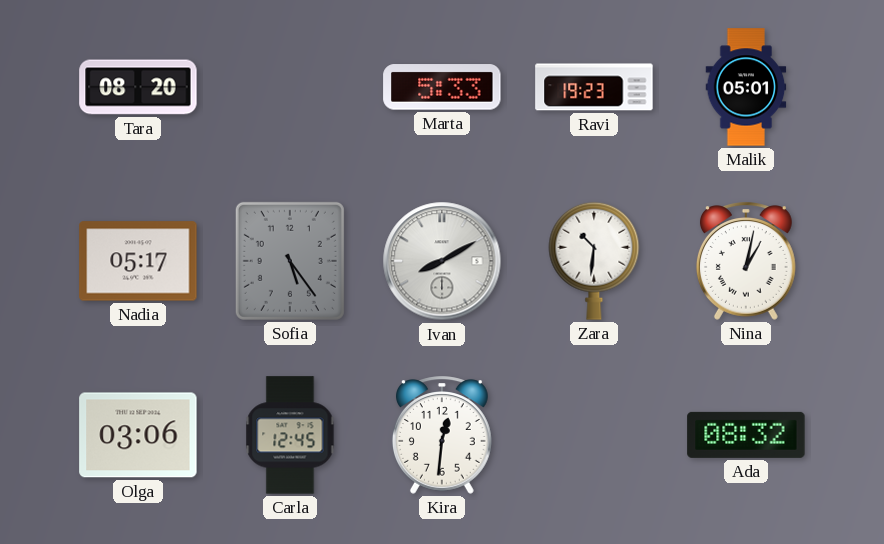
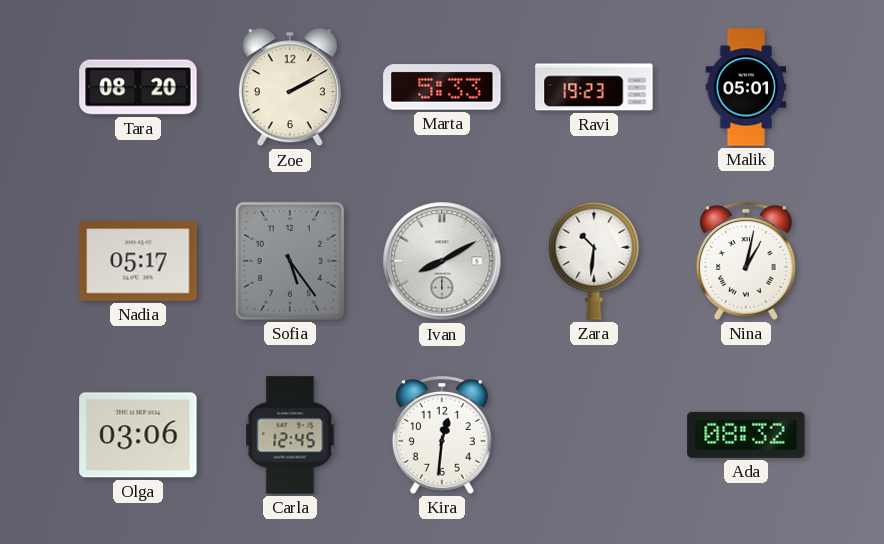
Zoe: none -> 2:10 (290, 87)
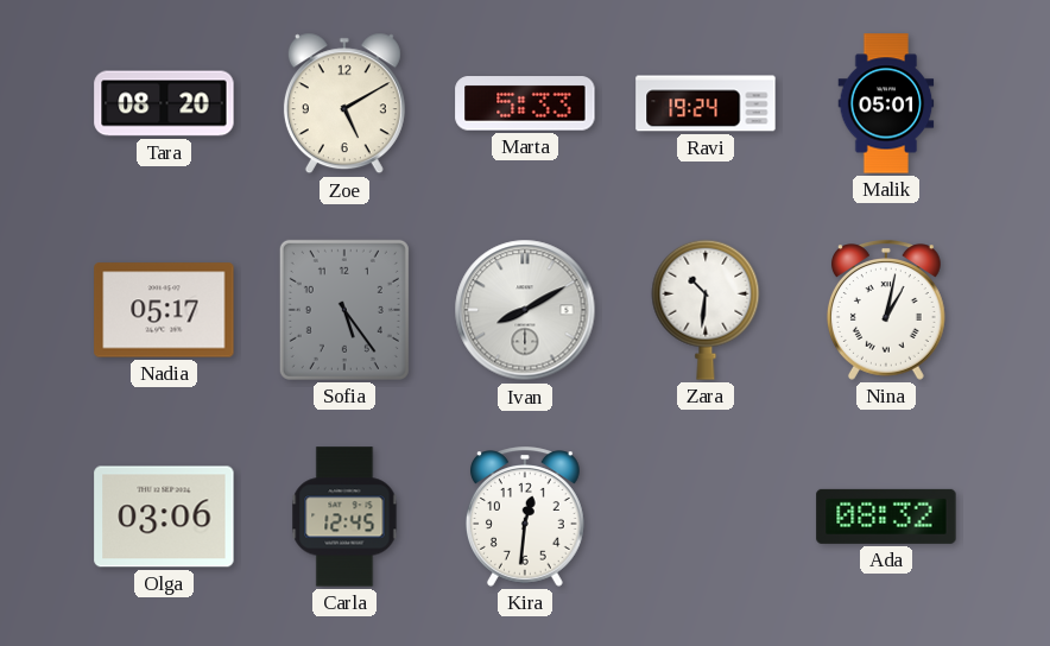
Zoe: 2:10 -> 5:10 (344, 103)
Ravi: 19:23 -> 19:24 (706, 103)
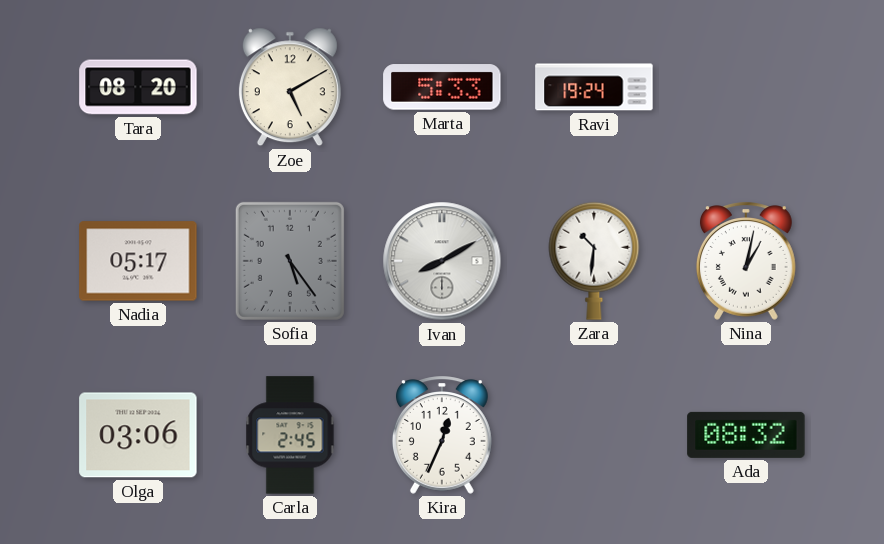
Malik: 05:01 -> none (886, 103)
Carla: 12:45 -> 2:45 (290, 435)
Kira: 12:31 -> 12:34 (442, 435)
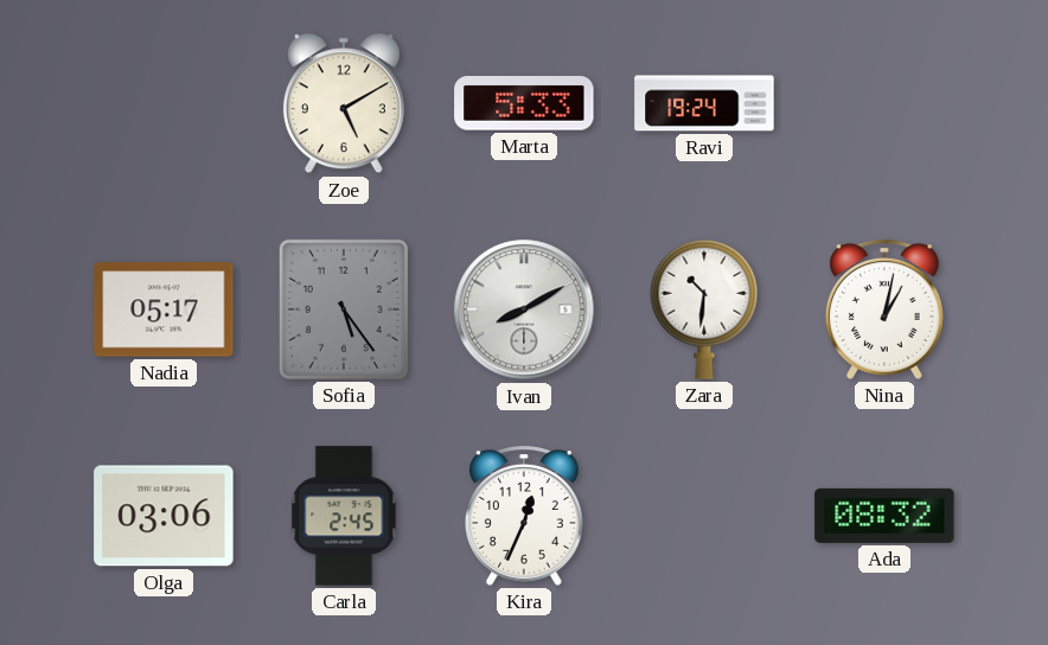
Tara: 08:20 -> none (138, 87)
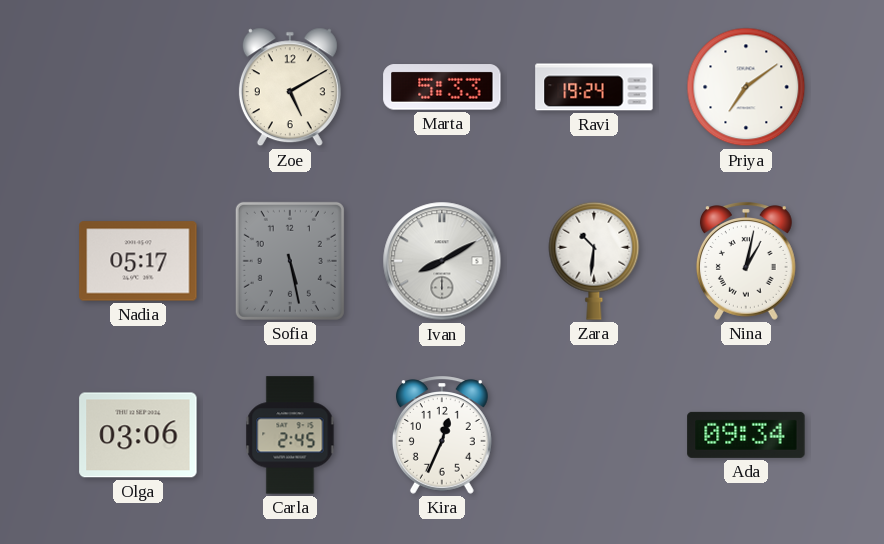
Priya: none -> 7:09 (746, 87)
Sofia: 5:24 -> 5:28 (290, 261)
Ada: 08:32 -> 09:34 (746, 435)
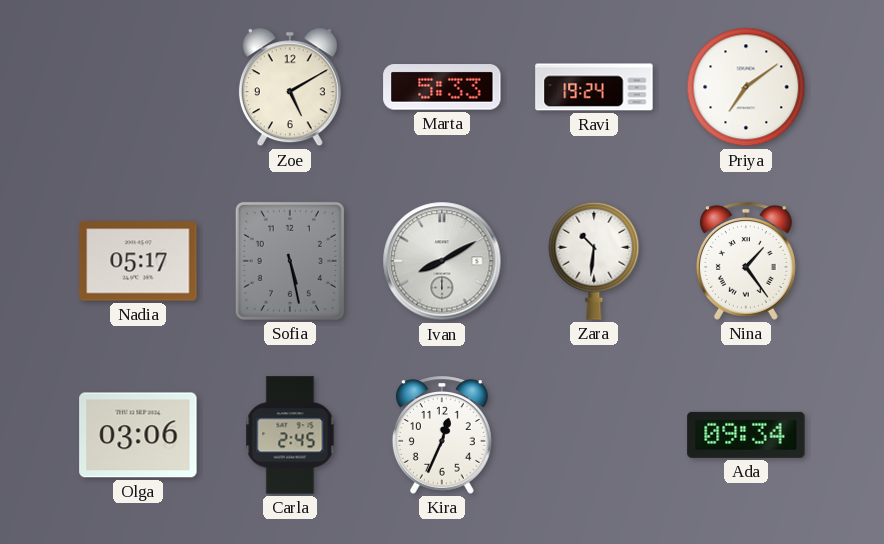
Nina: 1:02 -> 1:24 (746, 261)
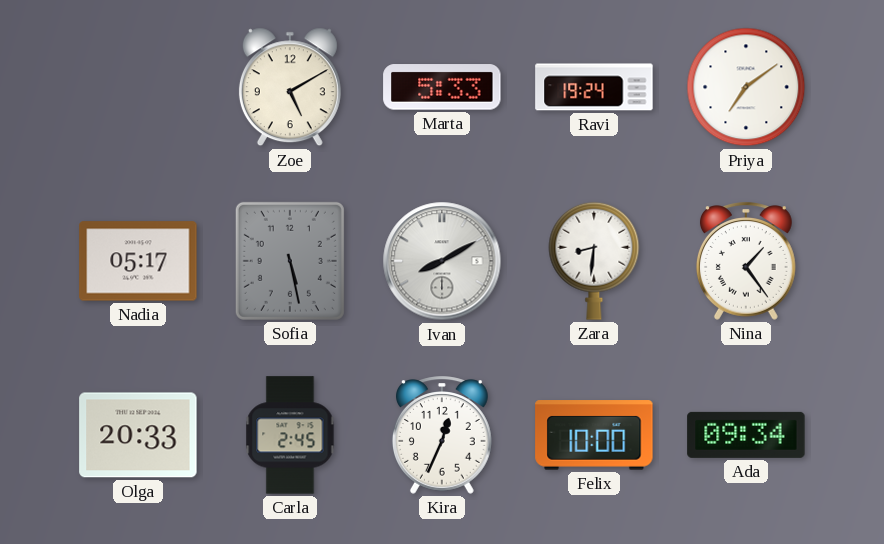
Zara: 10:31 -> 8:31 (594, 261)
Olga: 03:06 -> 20:33 (138, 435)
Felix: none -> 10:00 (594, 435)
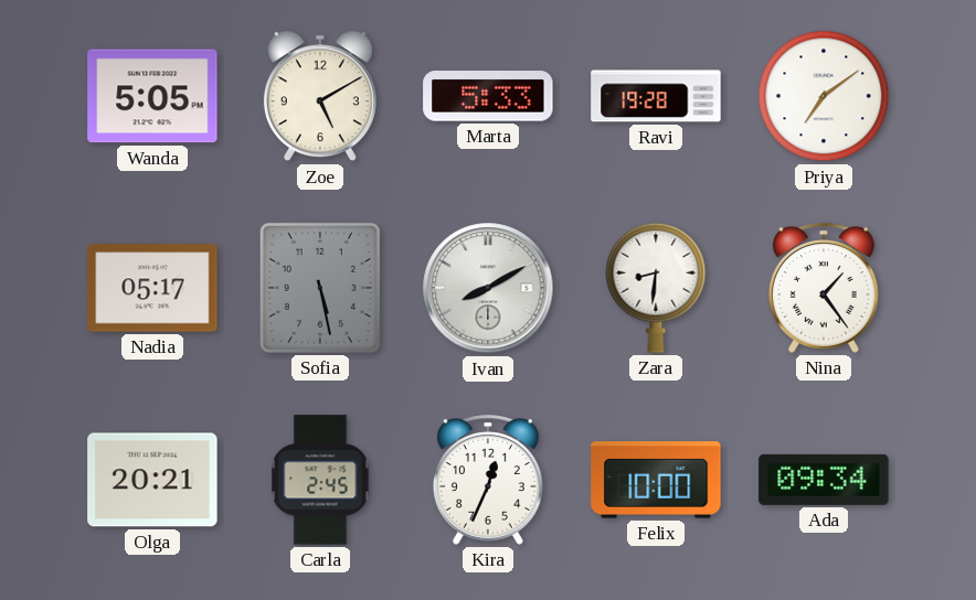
Wanda: none -> 5:05 (152, 96)
Ravi: 19:24 -> 19:28 (656, 96)
Olga: 20:33 -> 20:21 (152, 480)
